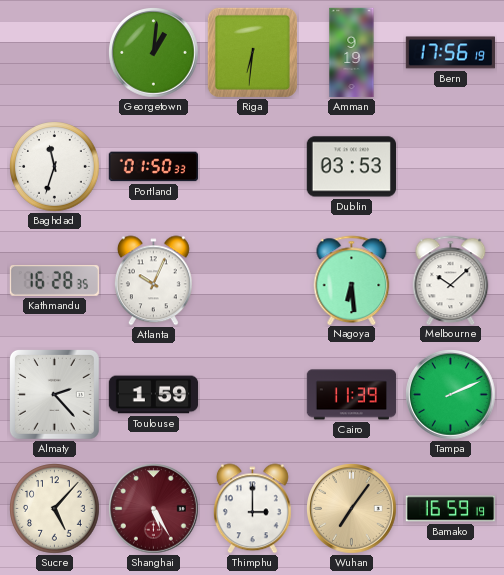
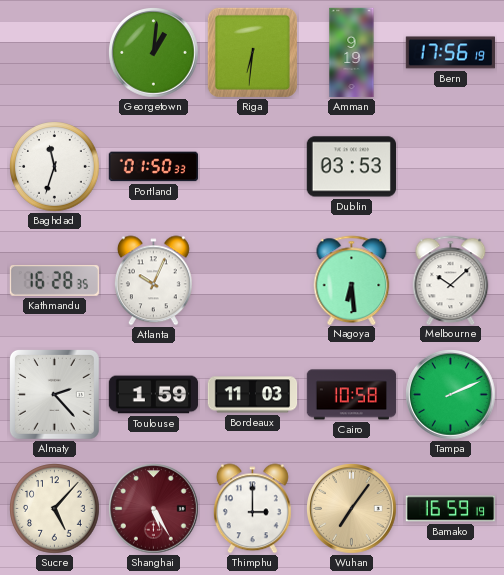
Bordeaux: none -> 11:03 (253, 395)
Cairo: 11:39 -> 10:58 (352, 395)
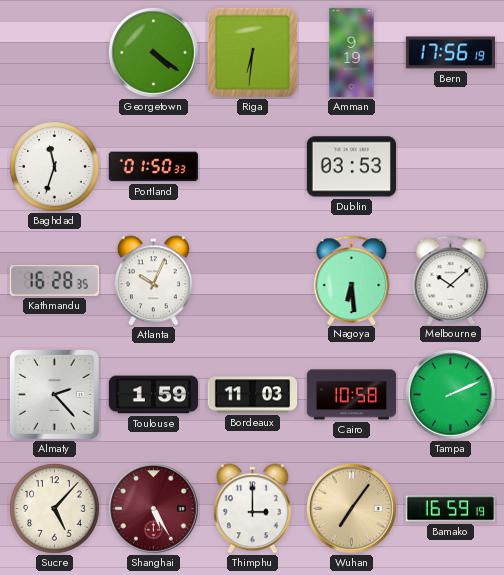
Georgetown: 1:01 -> 4:21 (154, 53)
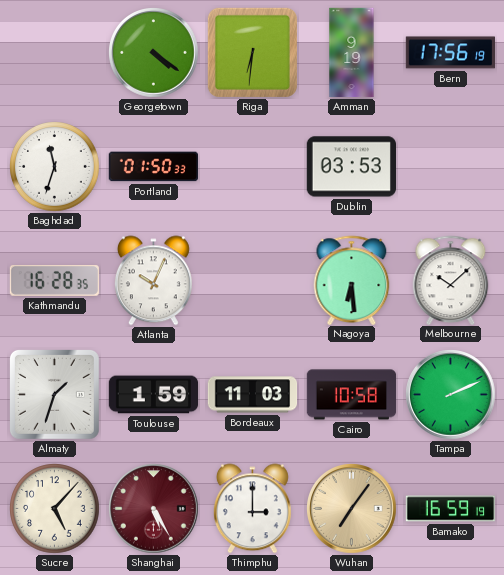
Almaty: 2:23 -> 1:33 (54, 394)
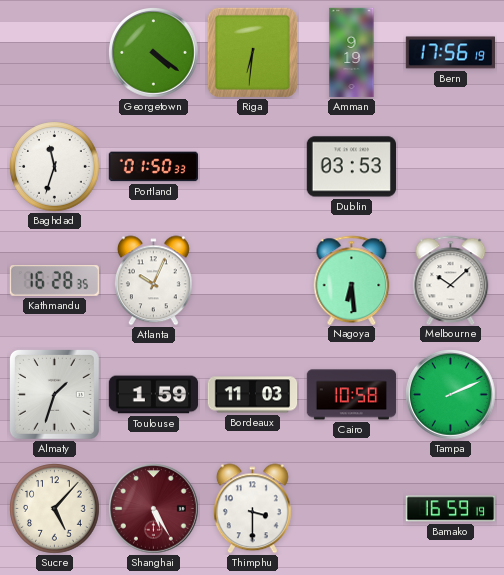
Thimphu: 3:00 -> 3:30 (252, 509)
Wuhan: 7:06 -> none (352, 509)
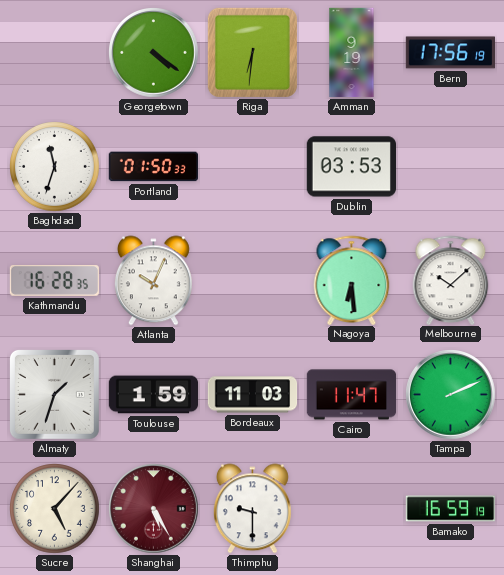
Cairo: 10:58 -> 11:47 (352, 395)
Thimphu: 3:30 -> 9:30 (252, 509)
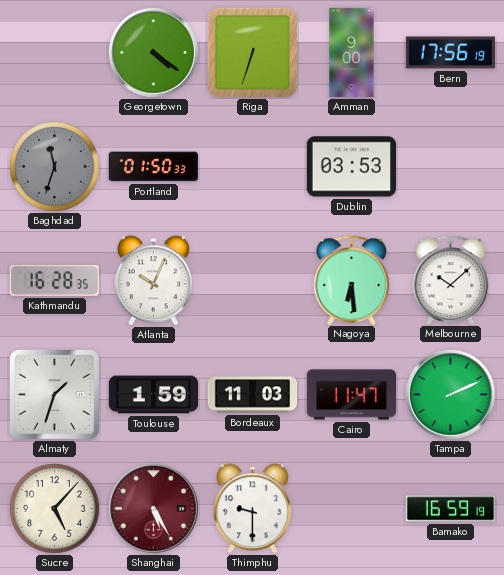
Riga: 6:31 -> 6:33 (252, 52)
Amman: 9:19 -> 9:00 (352, 53)
Baghdad dial: white -> grey (55, 167)
